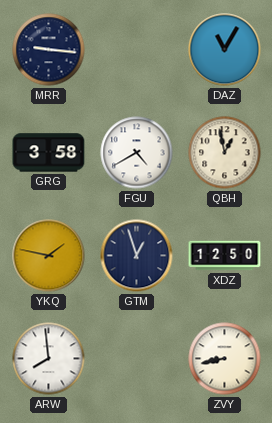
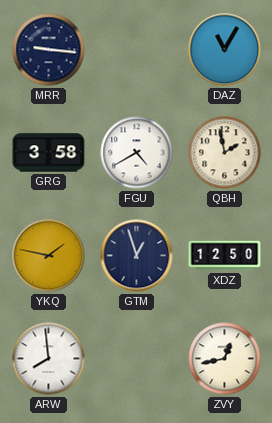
QBH: 12:58 -> 1:58 (225, 153)
ZVY: 8:43 -> 12:43 (225, 359)
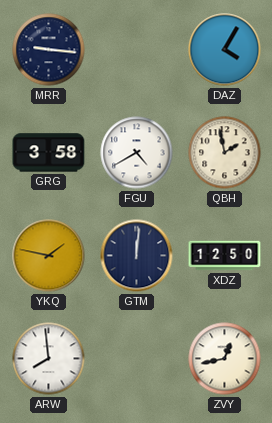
DAZ: 11:05 -> 4:05 (225, 50)
GTM: 12:57 -> 12:01 (137, 256)
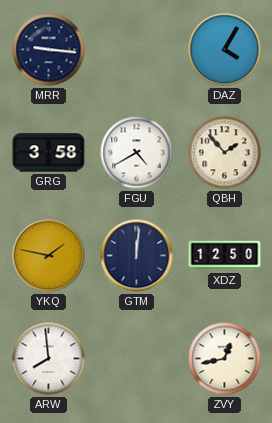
QBH: 1:58 -> 1:53 (225, 153)
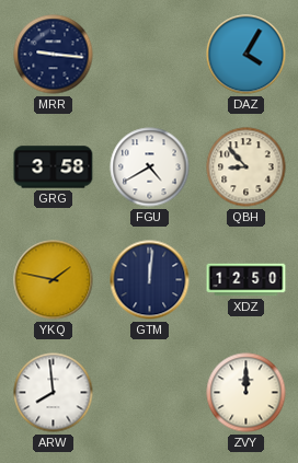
QBH: 1:53 -> 8:53 (247, 167)
ZVY: 12:43 -> 12:00 (247, 393)
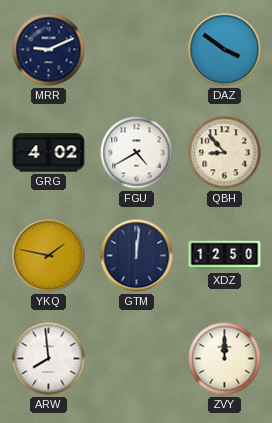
MRR: 9:16 -> 9:11 (49, 50)
DAZ: 4:05 -> 3:51 (225, 50)
GRG: 3:58 -> 4:02 (49, 153)
